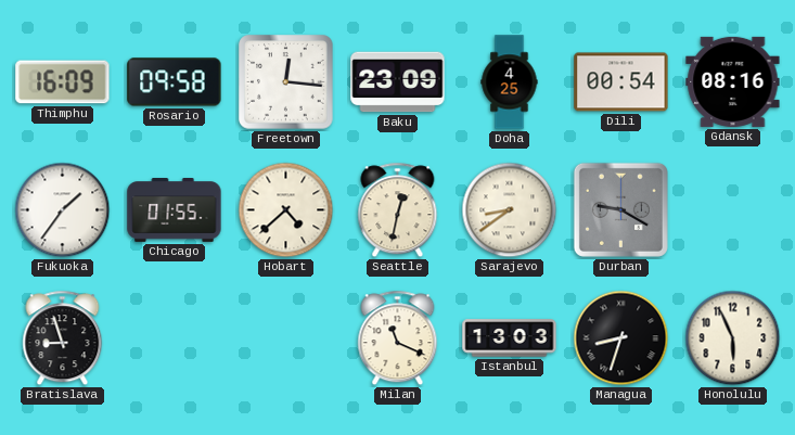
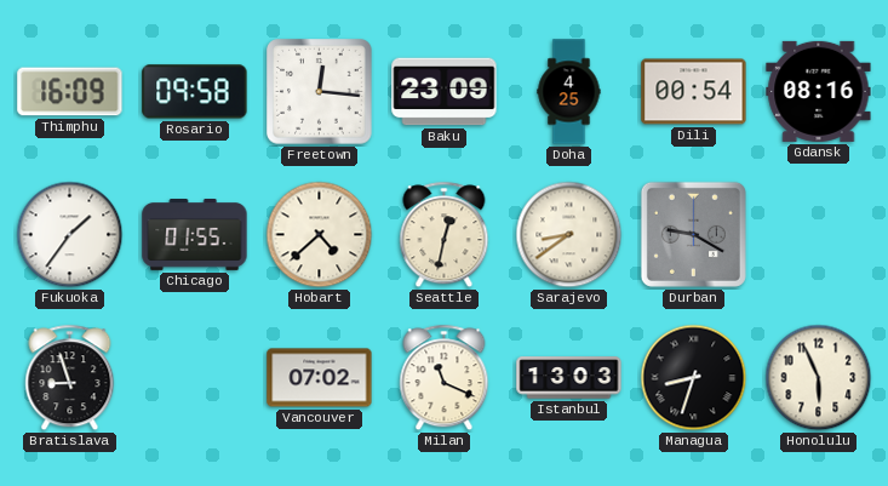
Vancouver: none -> 07:02 (320, 378)
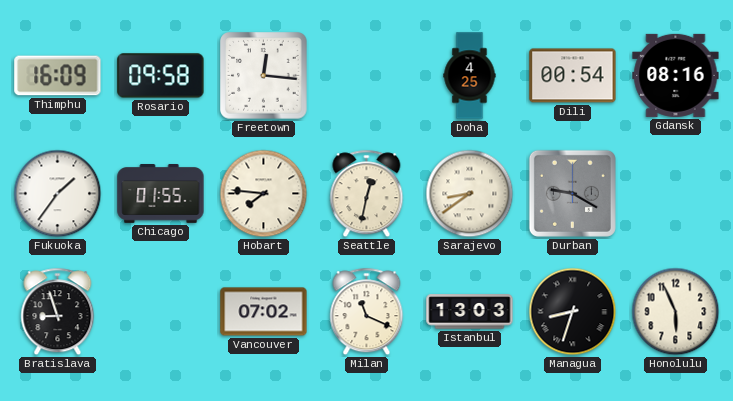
Baku: 23:09 -> none (445, 92)
Hobart: 4:38 -> 7:46 (264, 194)
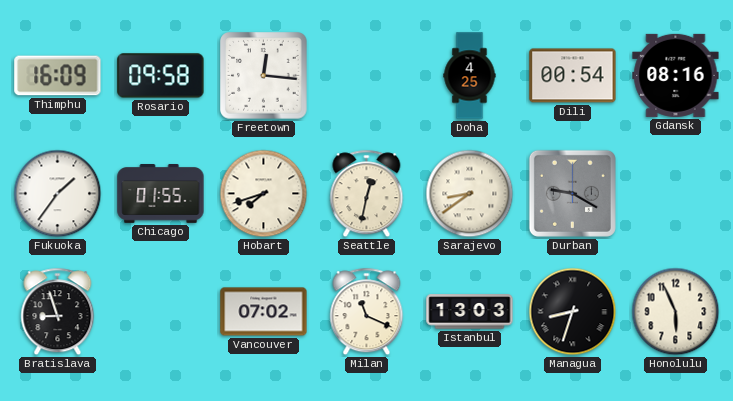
Hobart: 7:46 -> 7:42 (264, 194)
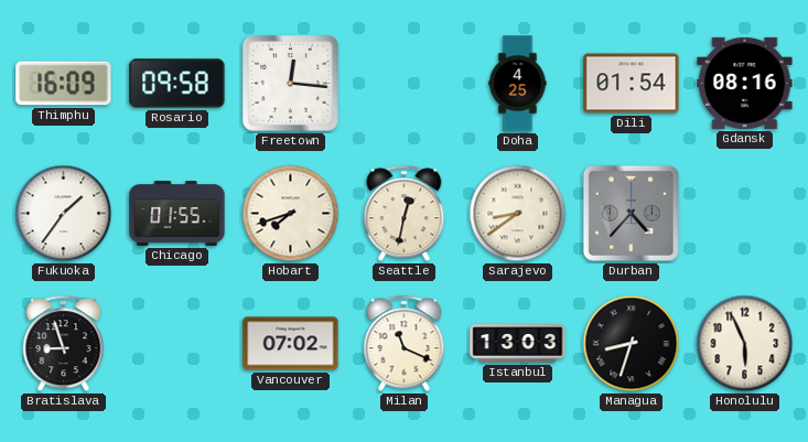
Dili: 00:54 -> 01:54 (632, 84)
Durban: 9:20 -> 4:37 (631, 213)
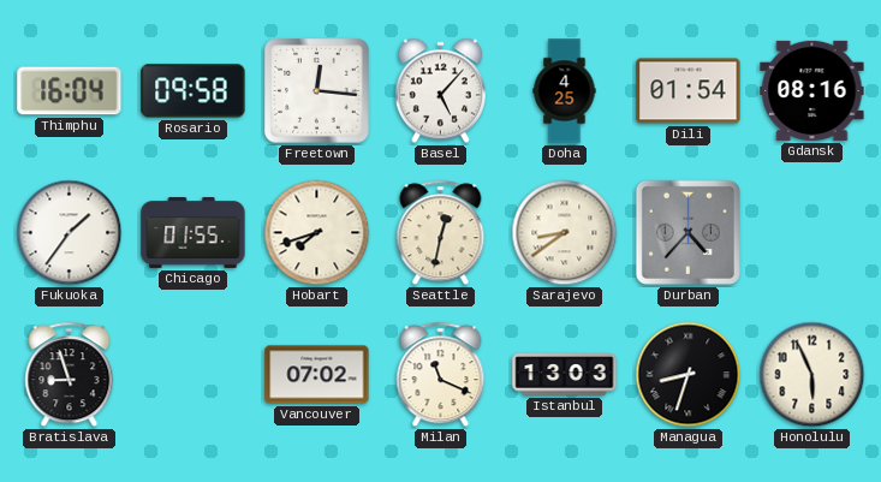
Thimphu: 16:09 -> 16:04 (70, 91)
Basel: none -> 5:07 (440, 91)
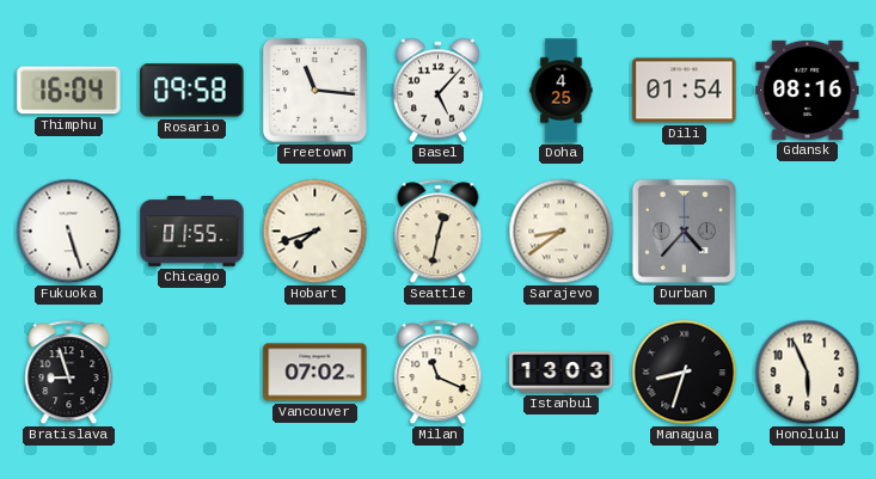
Freetown: 12:16 -> 11:16 (316, 91)
Fukuoka: 1:36 -> 5:27 (69, 232)
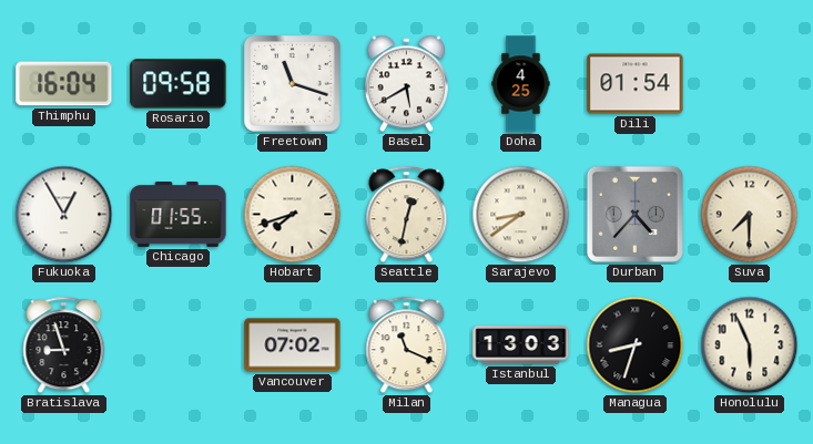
Freetown: 11:16 -> 11:18 (293, 84)
Basel: 5:07 -> 5:40 (406, 84)
Gdansk: 08:16 -> none (808, 90)
Fukuoka: 5:27 -> 12:55 (64, 215)
Suva: none -> 7:30 (750, 215)
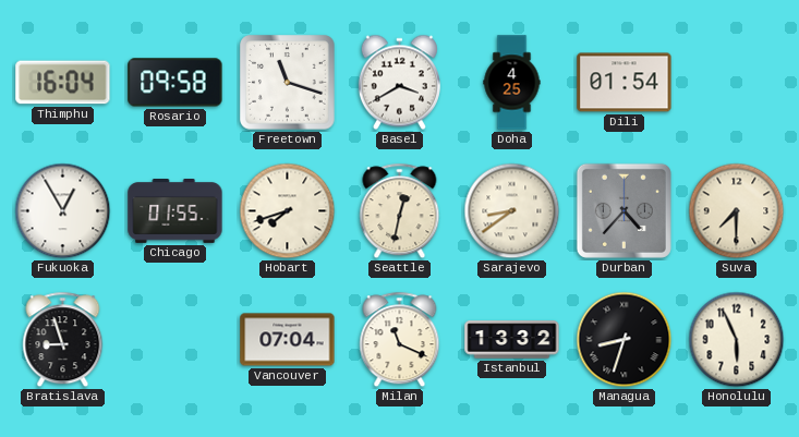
Basel: 5:40 -> 3:40 (399, 83)
Vancouver: 07:02 -> 07:04 (288, 340)
Istanbul: 13:03 -> 13:32 (512, 340)
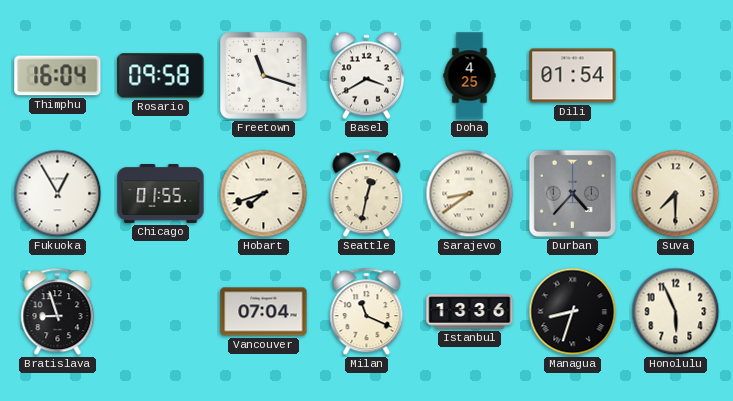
Istanbul: 13:32 -> 13:36 (470, 312)
